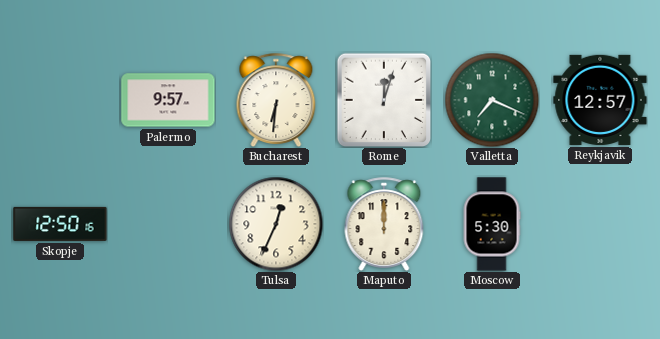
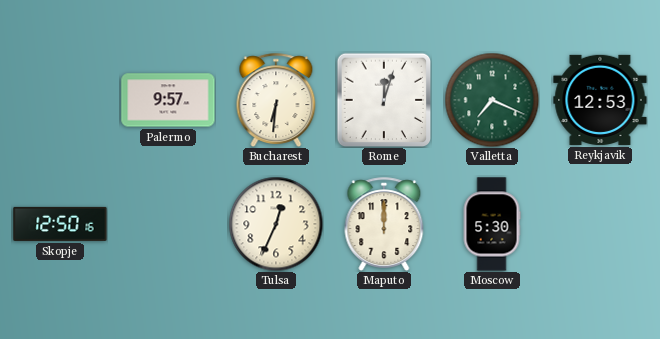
Reykjavik: 12:57 -> 12:53 (600, 100)
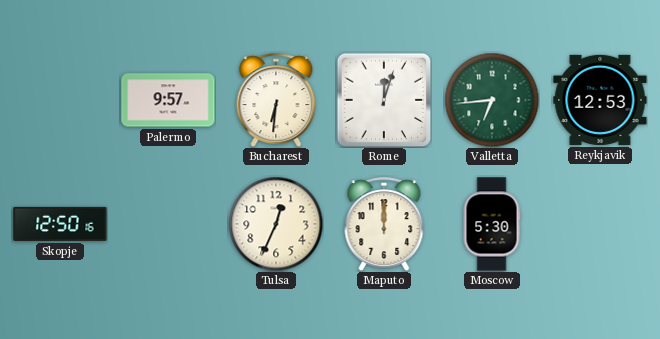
Valletta: 7:19 -> 6:44 (492, 100)
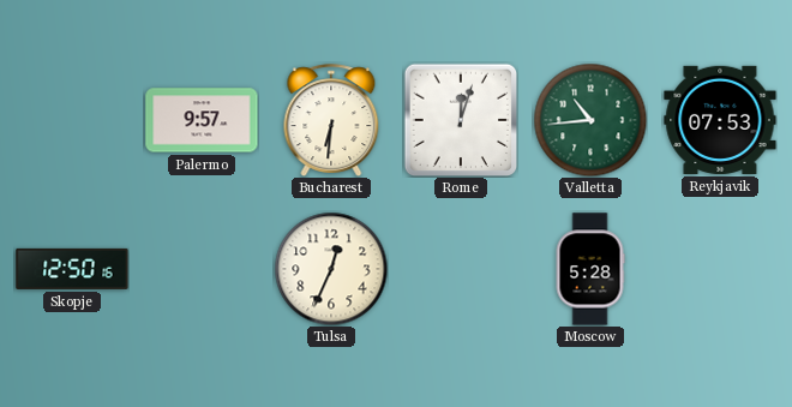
Valletta: 6:44 -> 10:44 (590, 120)
Reykjavik: 12:53 -> 07:53 (720, 120)
Maputo: 12:00 -> none (384, 224)
Moscow: 5:30 -> 5:28 (590, 269)
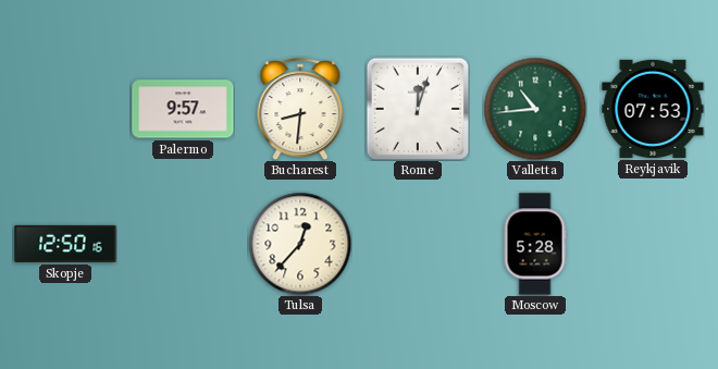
Bucharest: 6:31 -> 8:31 (300, 109)
Tulsa: 12:34 -> 12:37 (300, 244)
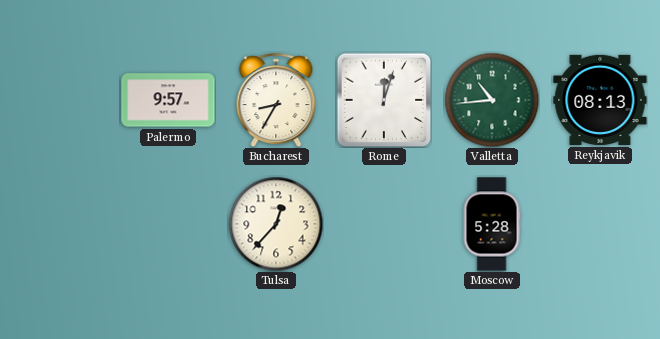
Bucharest: 8:31 -> 8:35 (276, 100)
Reykjavik: 07:53 -> 08:13 (600, 100)
Skopje: 12:50 -> none (65, 244)
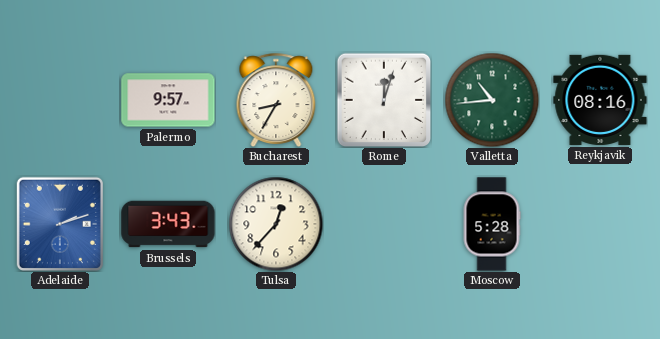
Reykjavik: 08:13 -> 08:16 (600, 100)
Adelaide: none -> 2:12 (60, 224)
Brussels: none -> 3:43 (168, 224)
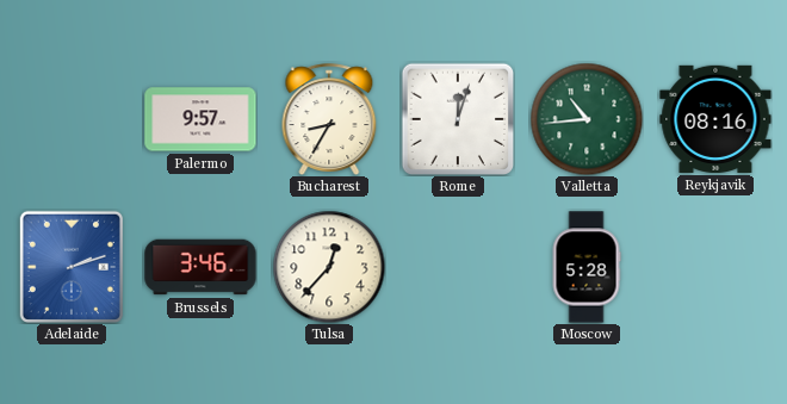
Brussels: 3:43 -> 3:46 (200, 267)
